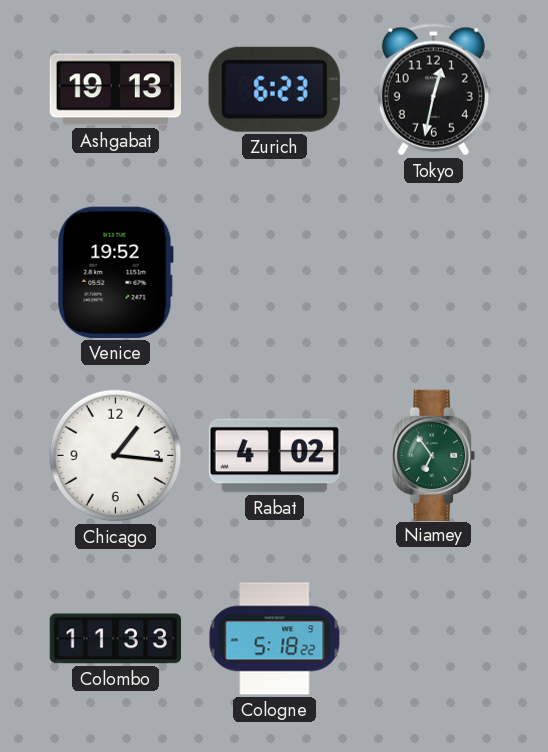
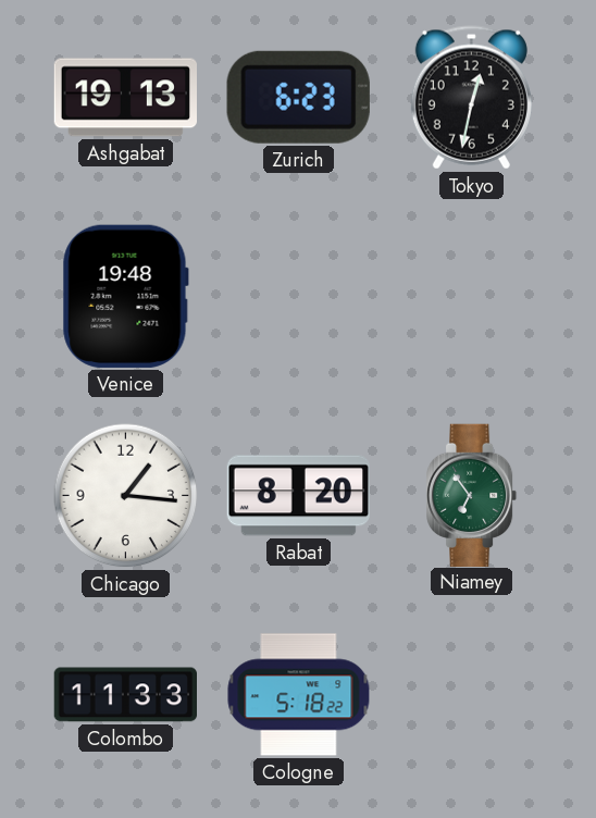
Venice: 19:52 -> 19:48 (125, 296)
Rabat: 4:02 -> 8:20 (298, 496)
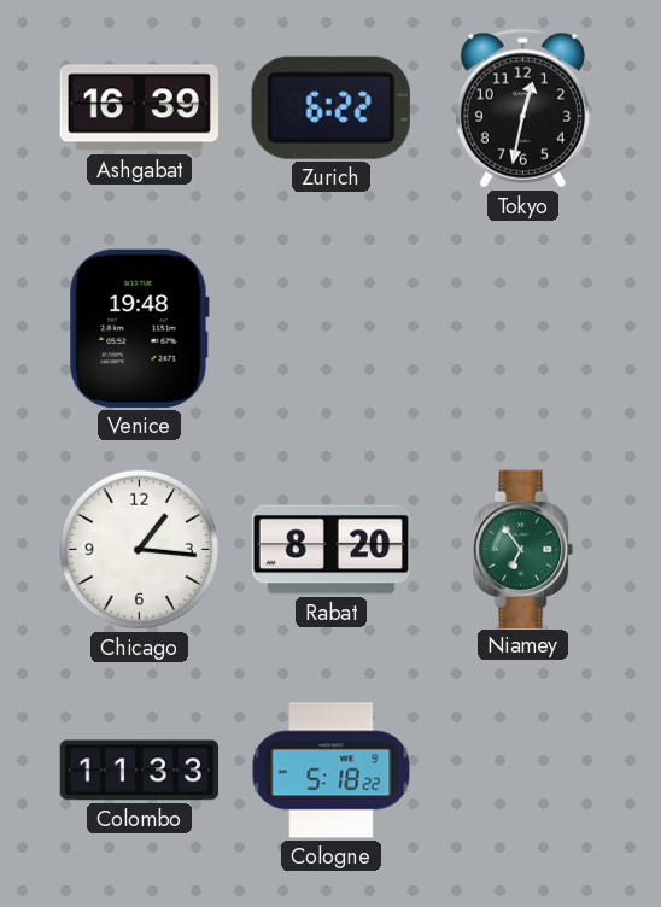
Ashgabat: 19:13 -> 16:39 (139, 109)
Zurich: 6:23 -> 6:22 (330, 107)
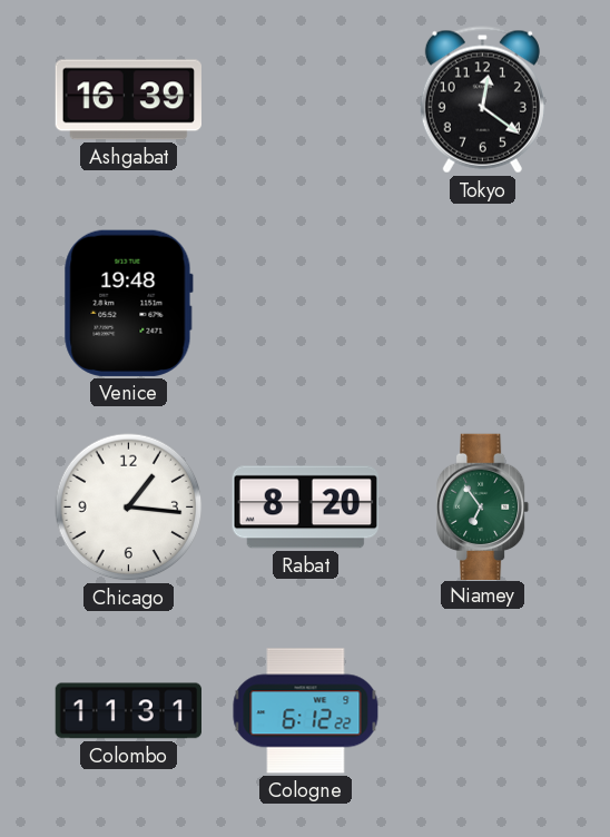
Zurich: 6:22 -> none (330, 107)
Tokyo: 12:32 -> 12:21 (482, 100)
Colombo: 11:33 -> 11:31 (128, 711)
Cologne: 5:18 -> 6:12 (306, 711)
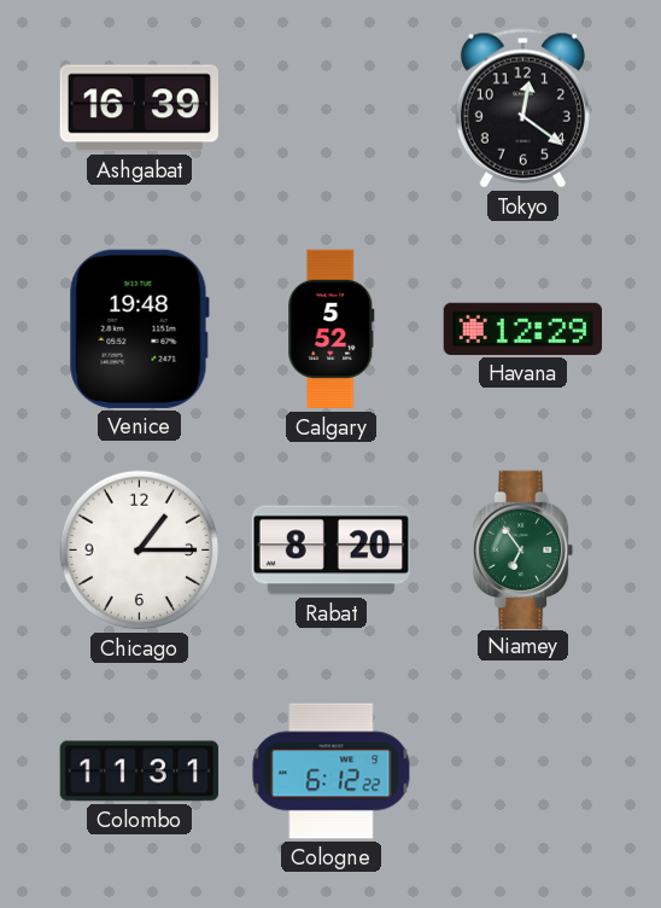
Calgary: none -> 5:52 (332, 330)
Havana: none -> 12:29 (522, 328)
Chicago: 1:16 -> 1:15 (140, 551)
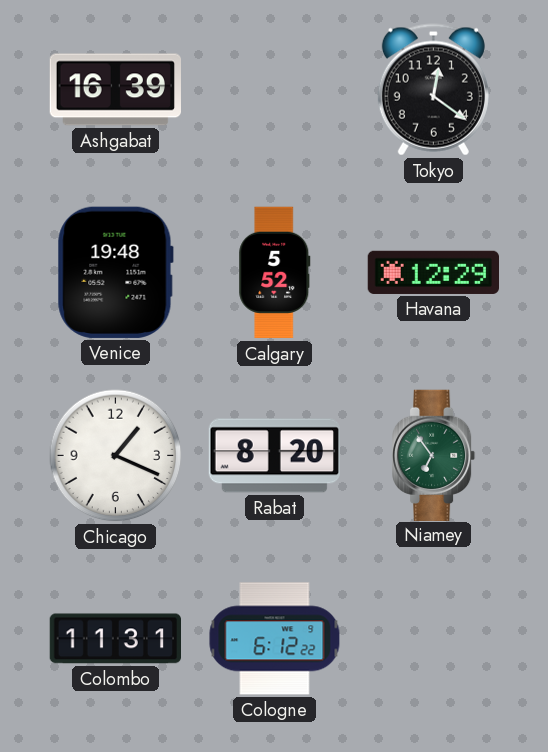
Chicago: 1:15 -> 1:19 (116, 456)
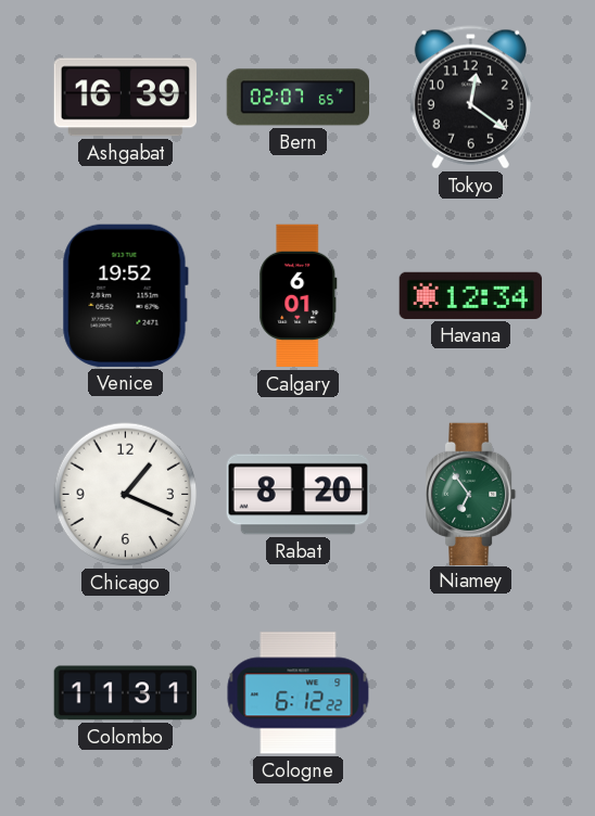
Bern: none -> 02:07 (297, 98)
Venice: 19:48 -> 19:52 (125, 295)
Calgary: 5:52 -> 6:01 (299, 296)
Havana: 12:29 -> 12:34 (470, 295)
